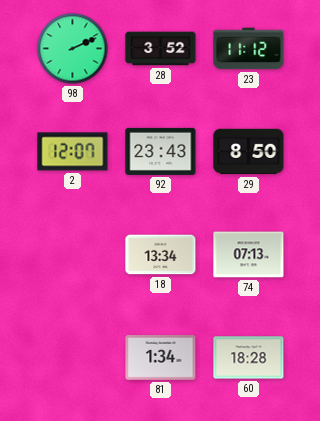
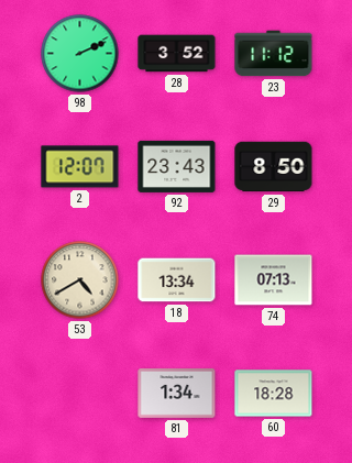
53: none -> 4:40 (80, 280)
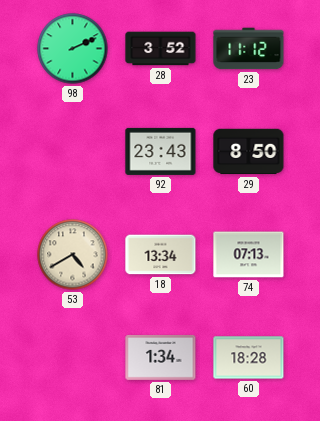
2: 12:07 -> none (80, 167)
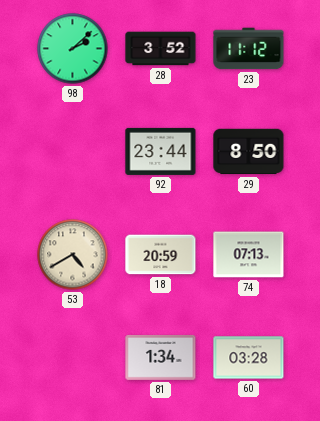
98: 2:11 -> 2:08 (73, 49)
92: 23:43 -> 23:44 (161, 151)
18: 13:34 -> 20:59 (161, 255)
60: 18:28 -> 03:28 (249, 358)
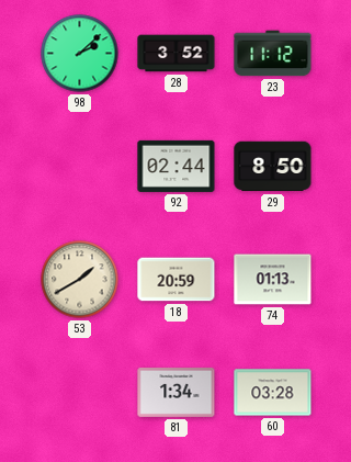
92: 23:44 -> 02:44 (177, 166)
53: 4:40 -> 1:40 (80, 280)
74: 07:13 -> 01:13 (273, 280)
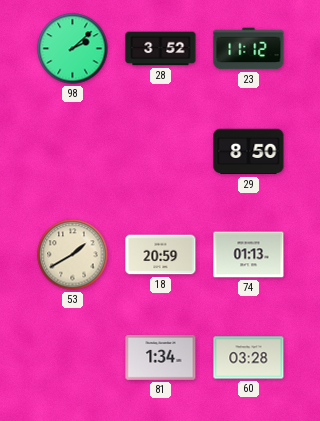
92: 02:44 -> none (177, 166)
